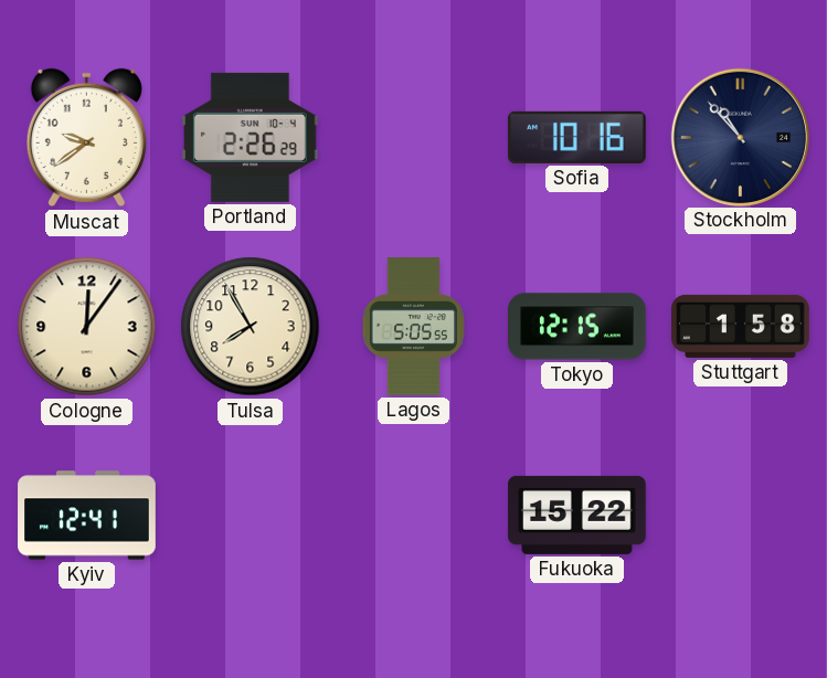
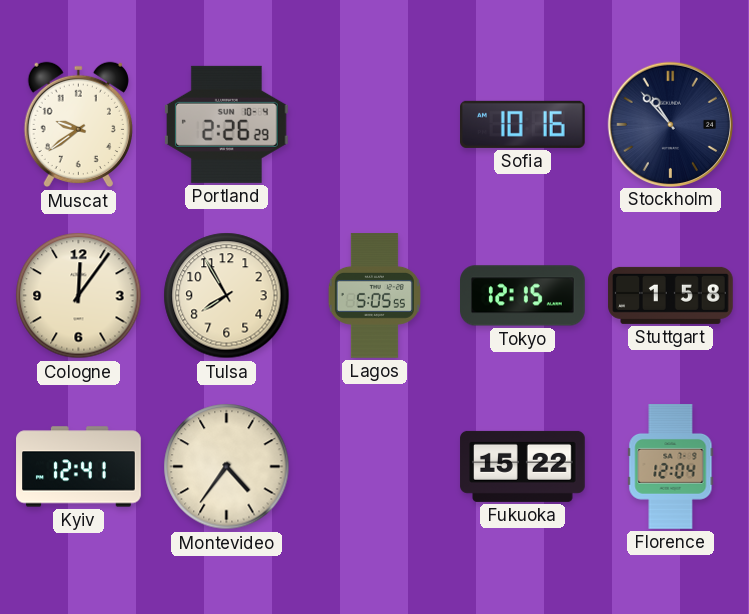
Montevideo: none -> 4:36 (227, 467)
Florence: none -> 12:04 (671, 467)
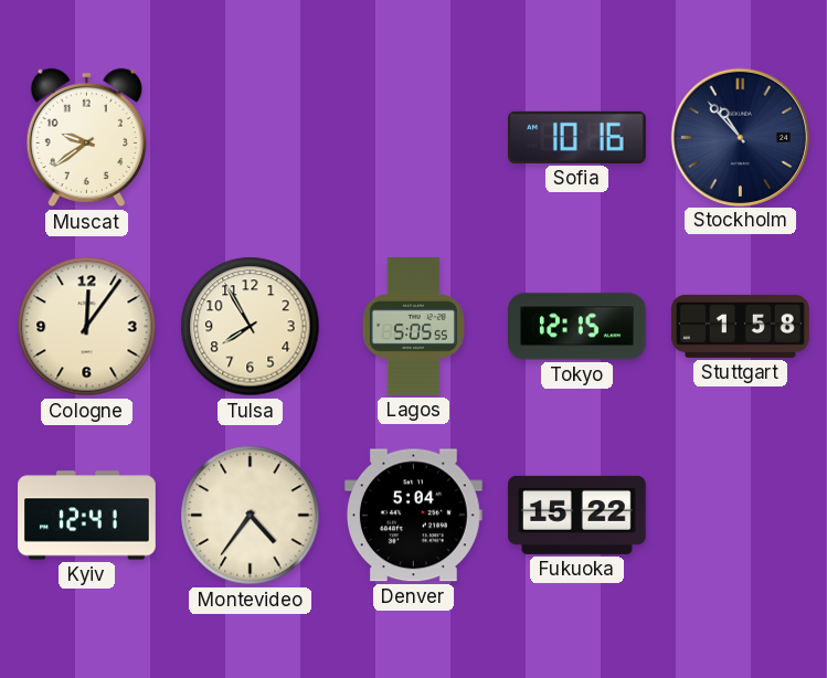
Portland: 2:26 -> none (226, 124)
Denver: none -> 5:04 (413, 516)
Florence: 12:04 -> none (671, 467)
